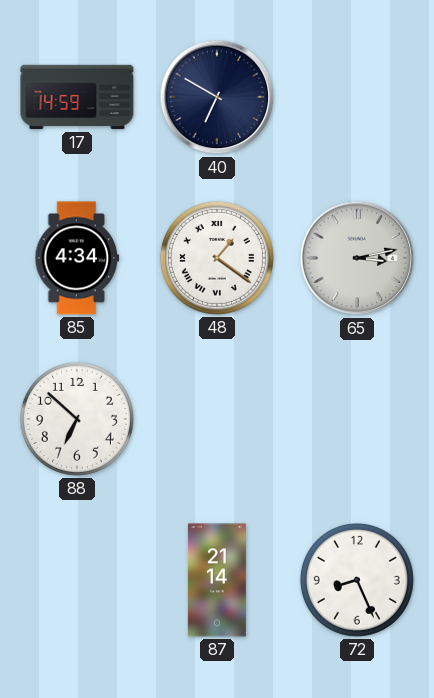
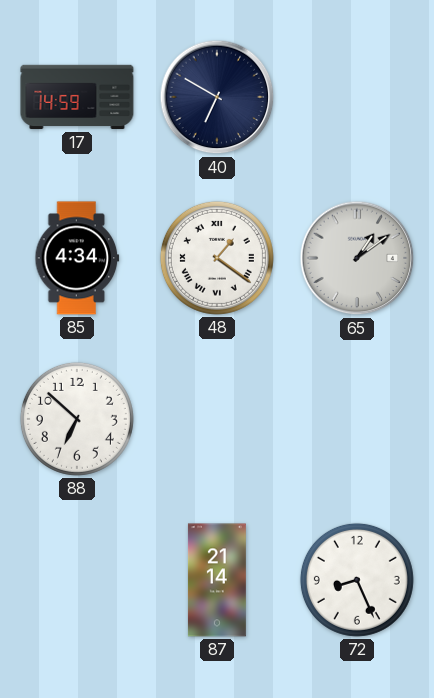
65: 3:13 -> 1:09 (357, 258)
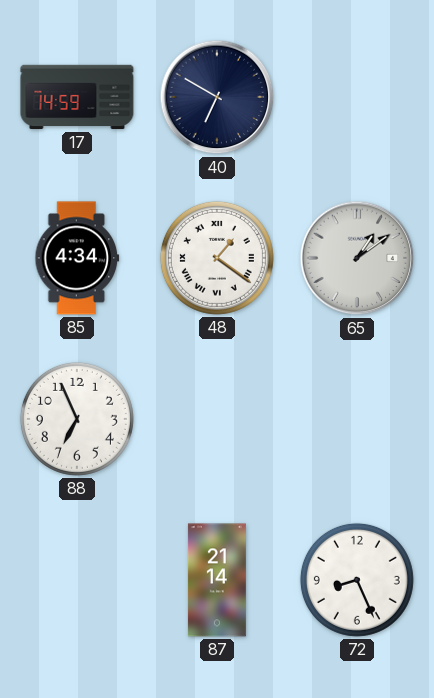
88: 6:52 -> 6:56 (77, 419)
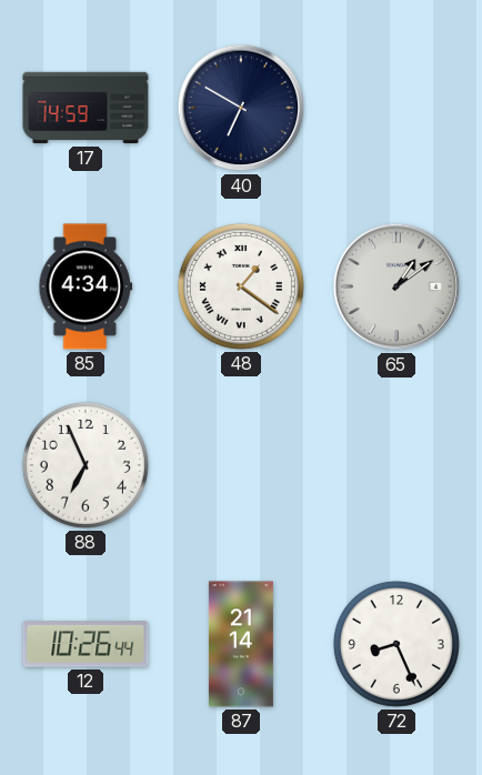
12: none -> 10:26 (86, 645)
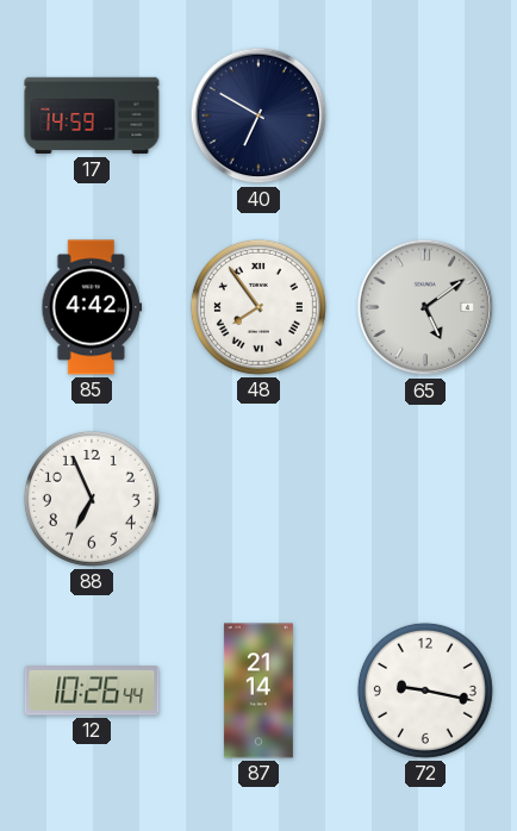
85: 4:34 -> 4:42 (92, 307)
48: 1:21 -> 7:54 (258, 307)
65: 1:09 -> 5:09 (425, 307)
72: 8:26 -> 9:17 (425, 691)
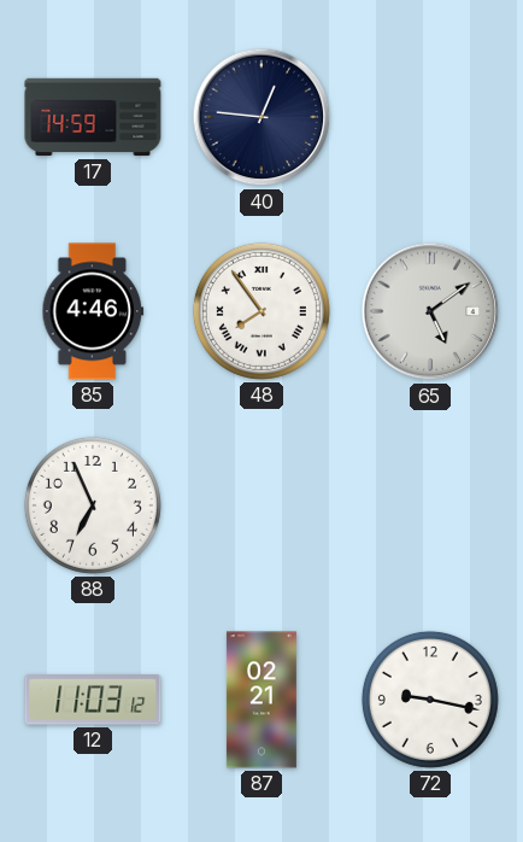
40: 6:50 -> 12:46 (261, 117)
85: 4:42 -> 4:46 (93, 311)
12: 10:26 -> 11:03 (93, 701)
87: 21:14 -> 02:21 (261, 700)
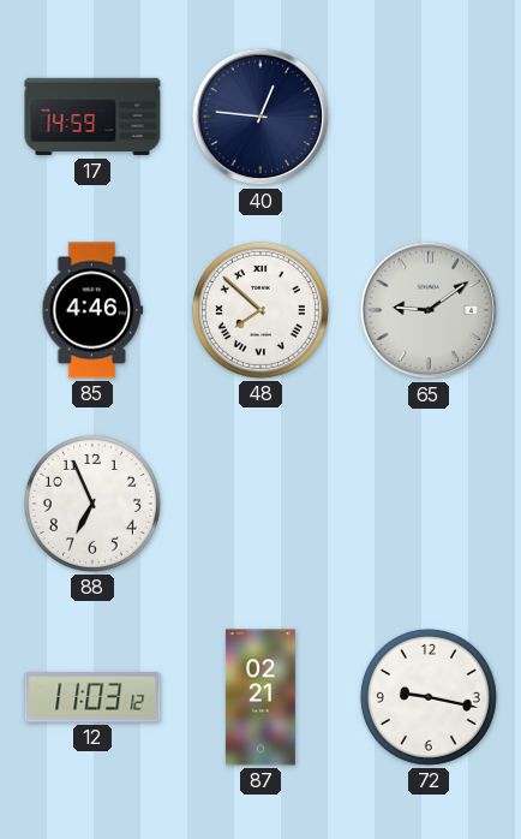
48: 7:54 -> 7:52 (260, 310)
65: 5:09 -> 9:09 (429, 310)
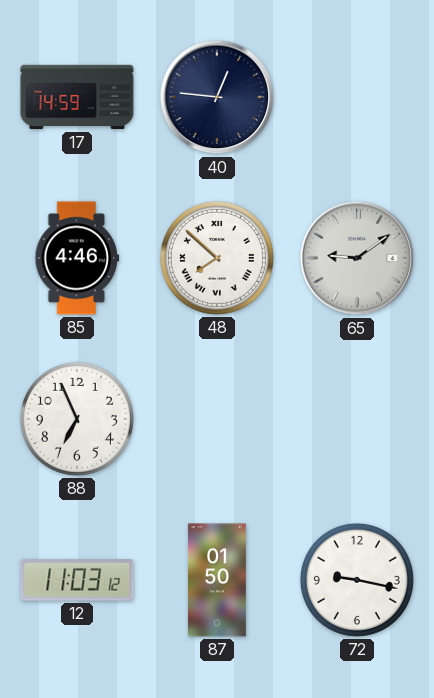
87: 02:21 -> 01:50 (217, 580)
